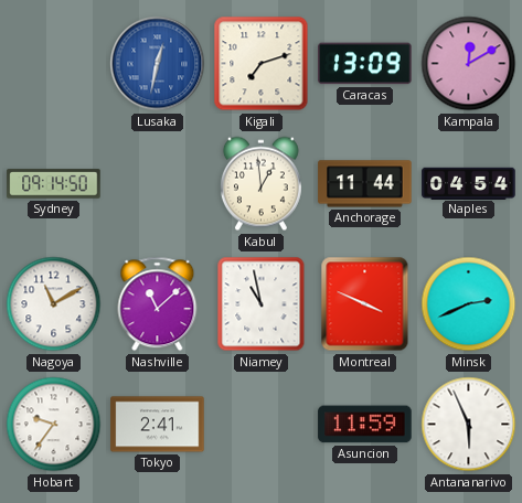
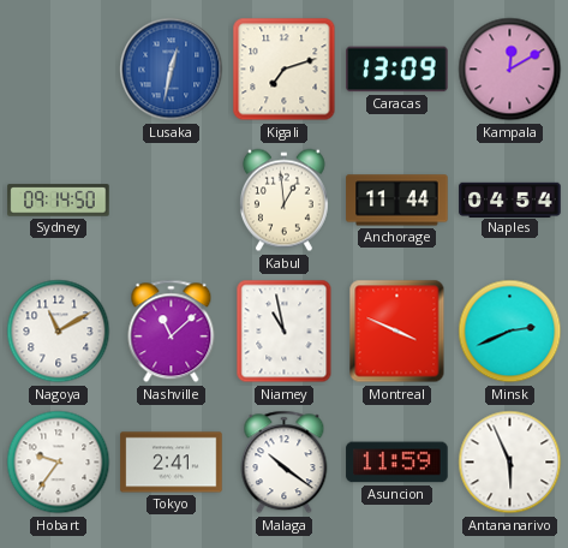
Malaga: none -> 10:21 (285, 463)
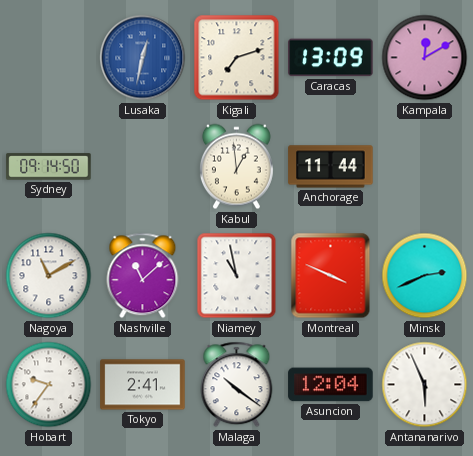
Naples: 04:54 -> none (510, 199)
Asuncion: 11:59 -> 12:04 (331, 385)
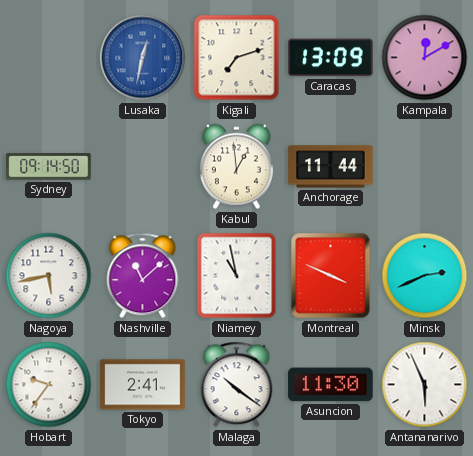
Nagoya: 11:10 -> 5:43 (49, 276)
Asuncion: 12:04 -> 11:30 (331, 385)
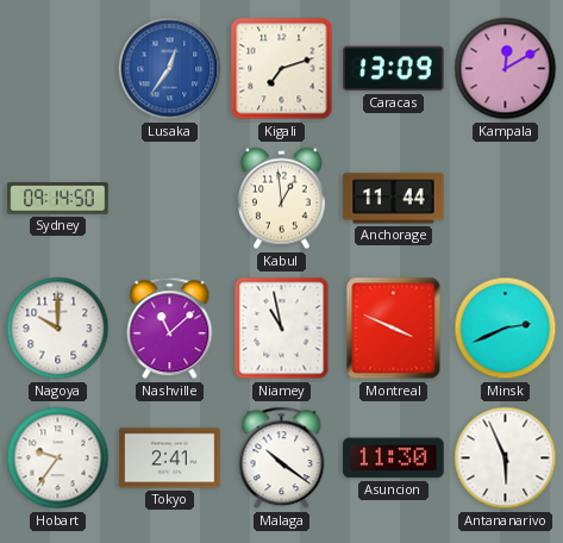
Lusaka: 12:32 -> 12:36 (170, 69)
Nagoya: 5:43 -> 10:00 (58, 329)
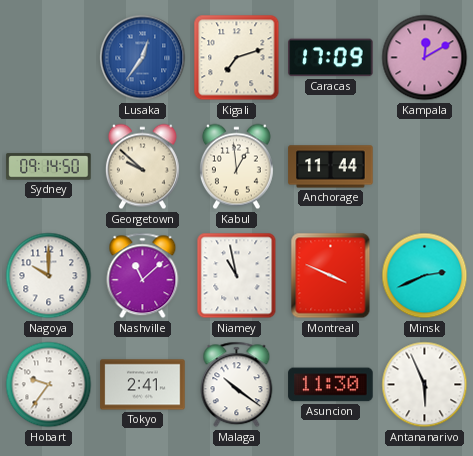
Caracas: 13:09 -> 17:09 (331, 58)
Georgetown: none -> 9:52 (142, 167)
